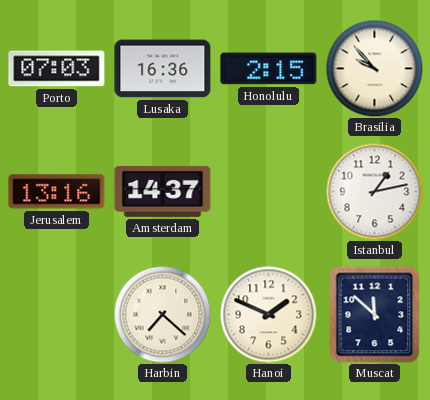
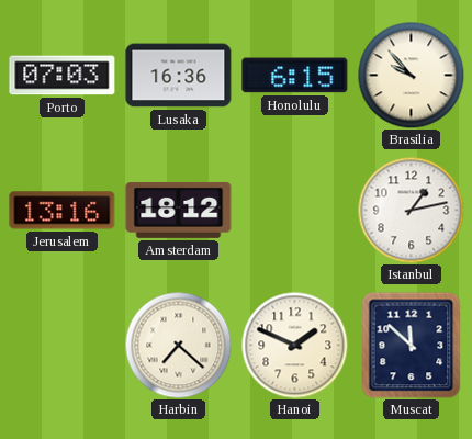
Honolulu: 2:15 -> 6:15 (295, 76)
Amsterdam: 14:37 -> 18:12 (179, 210)
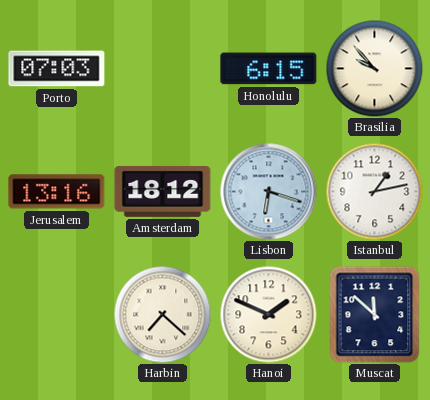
Lusaka: 16:36 -> none (179, 76)
Lisbon: none -> 6:18 (269, 192)
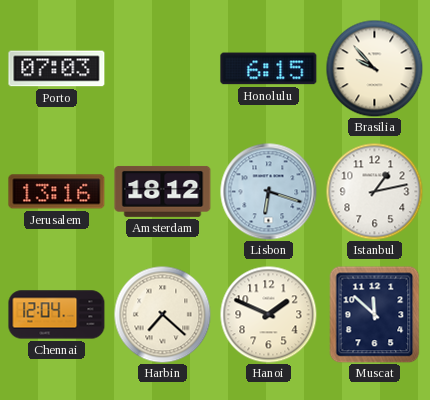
Chennai: none -> 12:04 (57, 315)
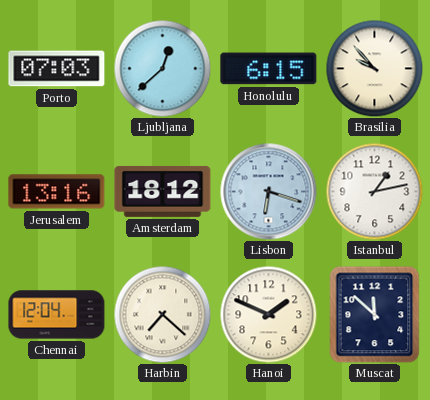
Ljubljana: none -> 12:38 (162, 68)
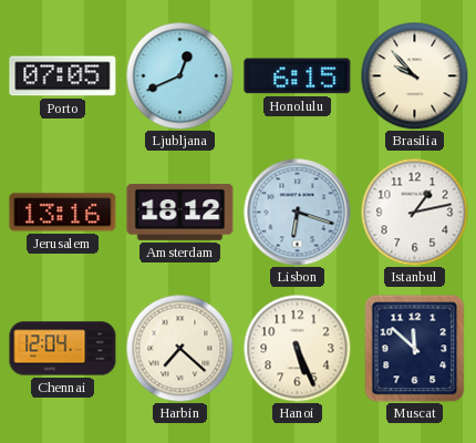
Porto: 07:03 -> 07:05 (63, 76)
Ljubljana: 12:38 -> 12:41 (179, 75)
Hanoi: 1:49 -> 5:26 (297, 348)
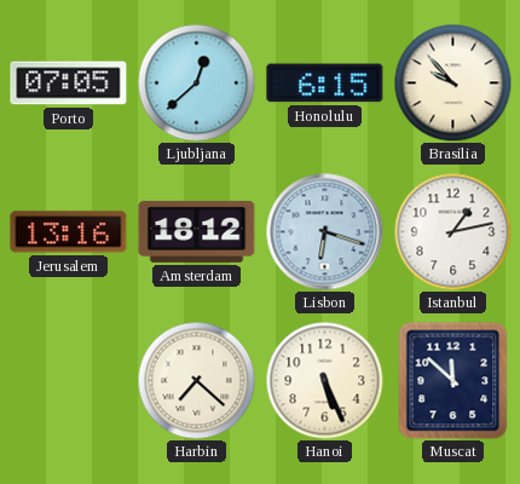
Ljubljana: 12:41 -> 12:38 (196, 82)
Chennai: 12:04 -> none (63, 349)
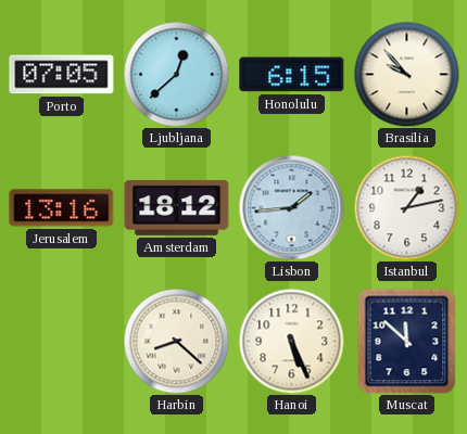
Lisbon: 6:18 -> 1:44 (292, 208)
Harbin: 7:22 -> 8:22 (176, 341)
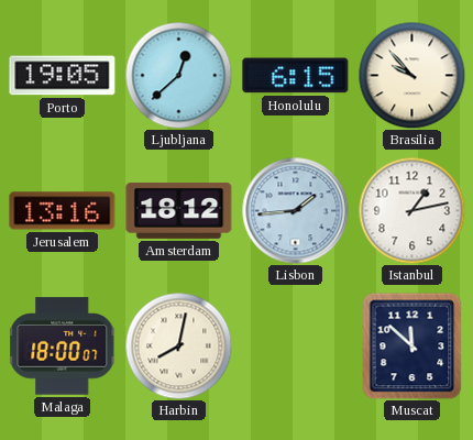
Porto: 07:05 -> 19:05 (63, 76)
Malaga: none -> 18:00 (63, 346)
Harbin: 8:22 -> 8:02 (178, 345)
Hanoi: 5:26 -> none (291, 341)
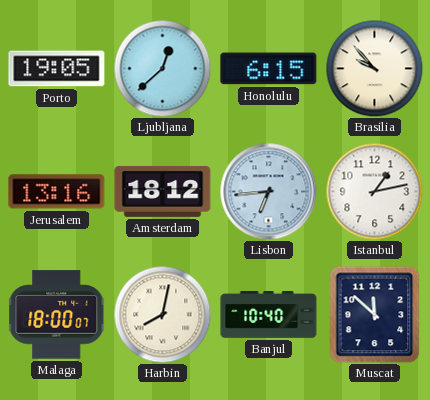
Lisbon: 1:44 -> 6:44 (269, 192)
Banjul: none -> 10:40 (269, 315)
